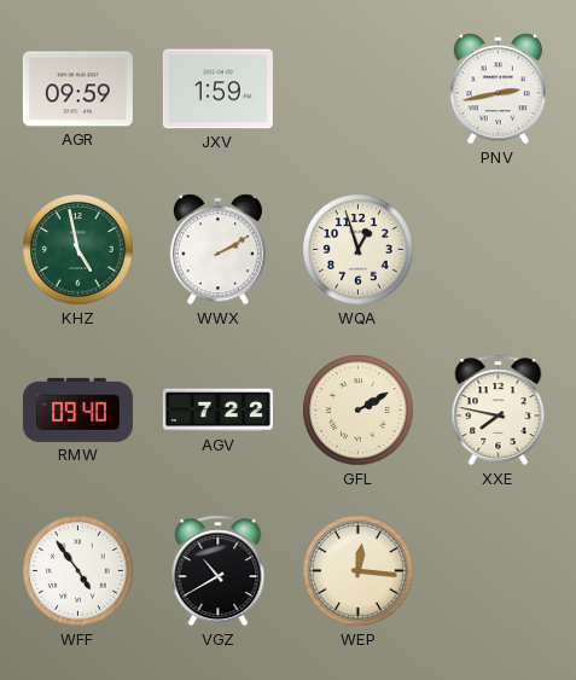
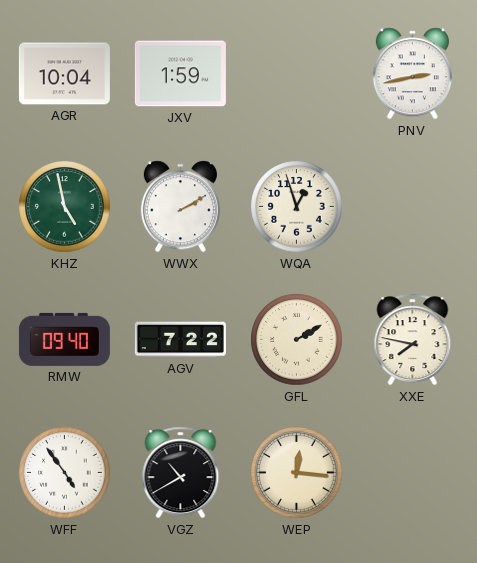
AGR: 09:59 -> 10:04 (64, 74)
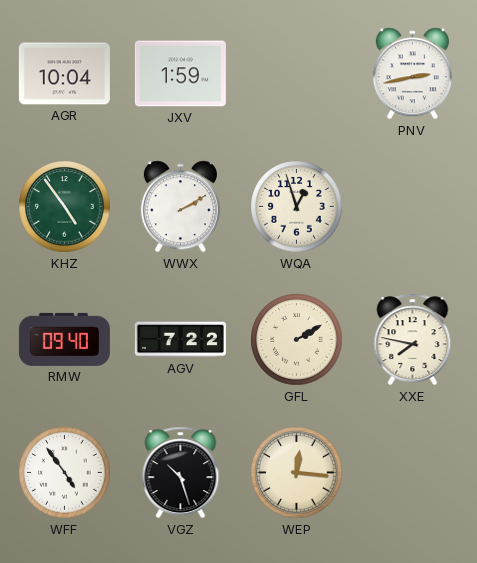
KHZ: 4:58 -> 4:54 (65, 207)
VGZ: 10:40 -> 10:27 (181, 473)
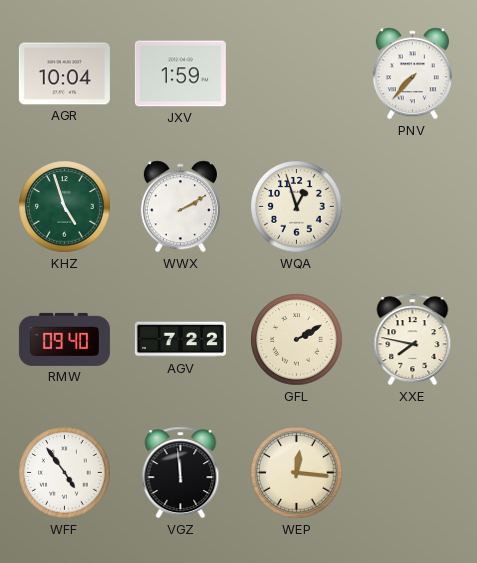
PNV: 2:43 -> 7:37 (412, 74)
KHZ: 4:54 -> 4:57 (65, 207)
VGZ: 10:27 -> 11:59 (181, 473)
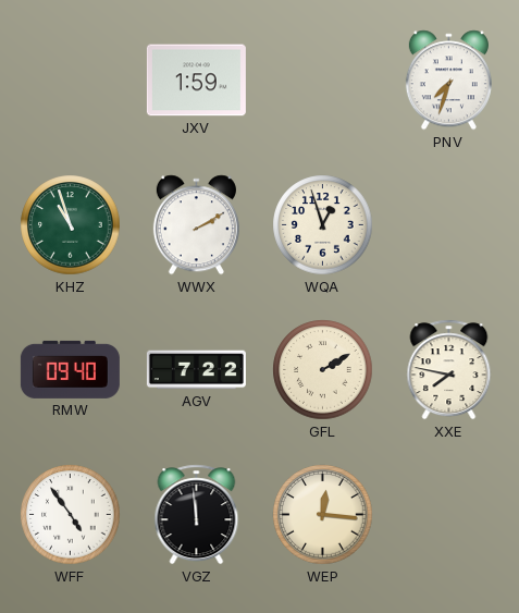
AGR: 10:04 -> none (64, 74)
PNV: 7:37 -> 7:33 (448, 81)
KHZ: 4:57 -> 10:57 (71, 225)
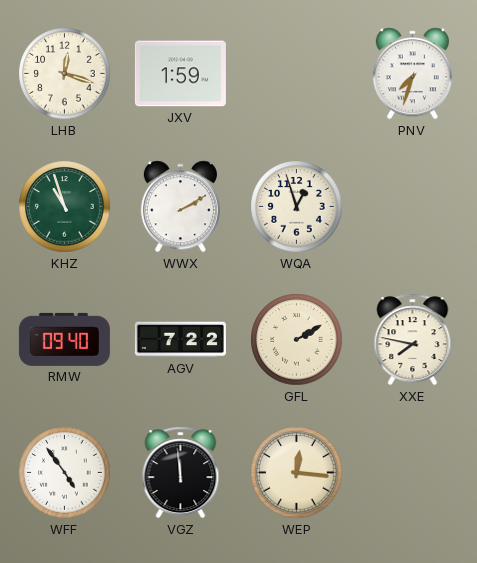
LHB: none -> 12:18 (65, 74)
